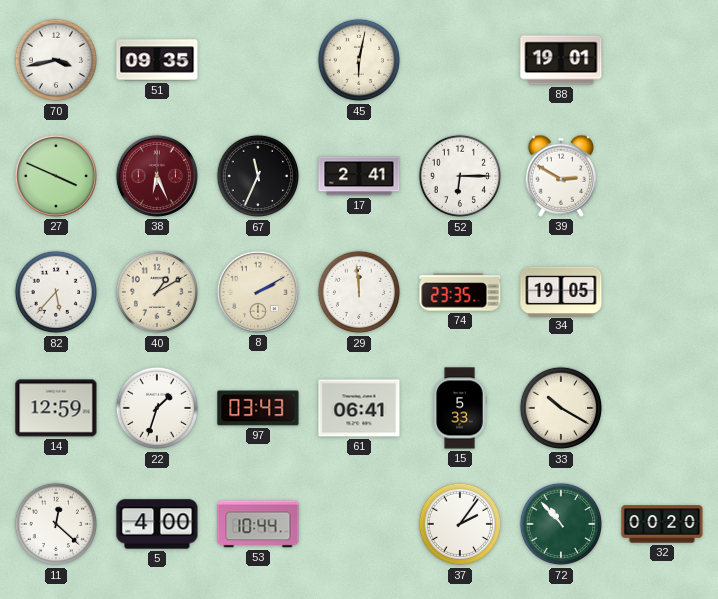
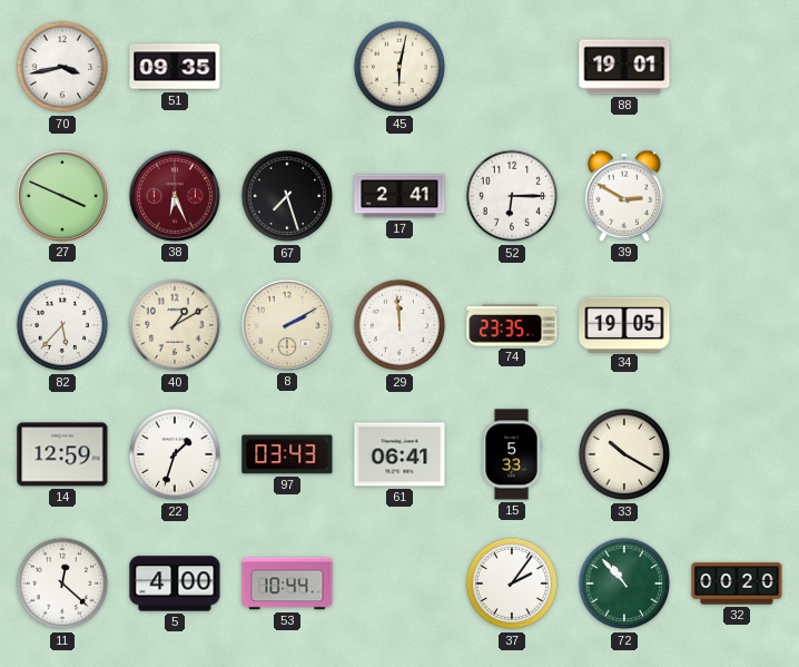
67: 11:34 -> 7:27 (287, 196)
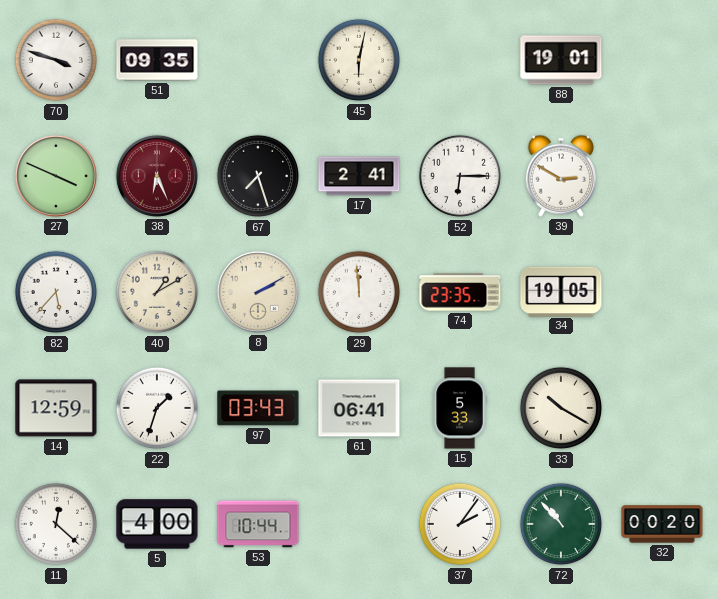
70: 3:43 -> 3:48 (56, 60)
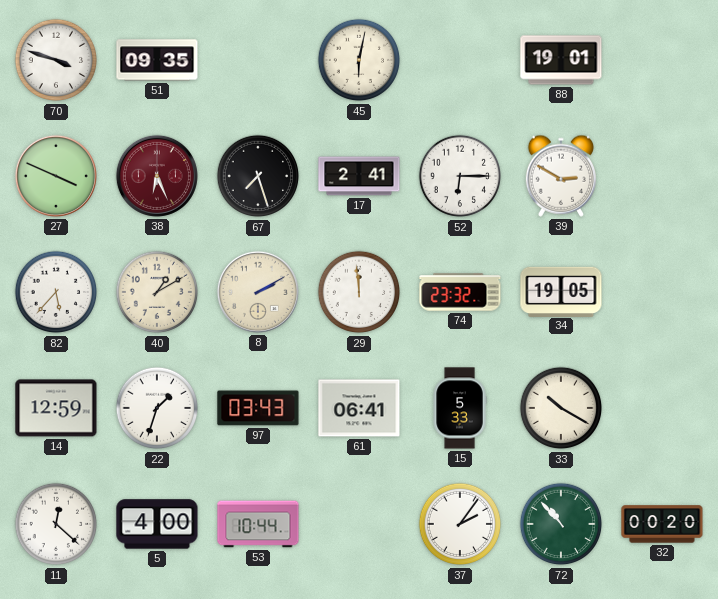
74: 23:35 -> 23:32 (460, 292)
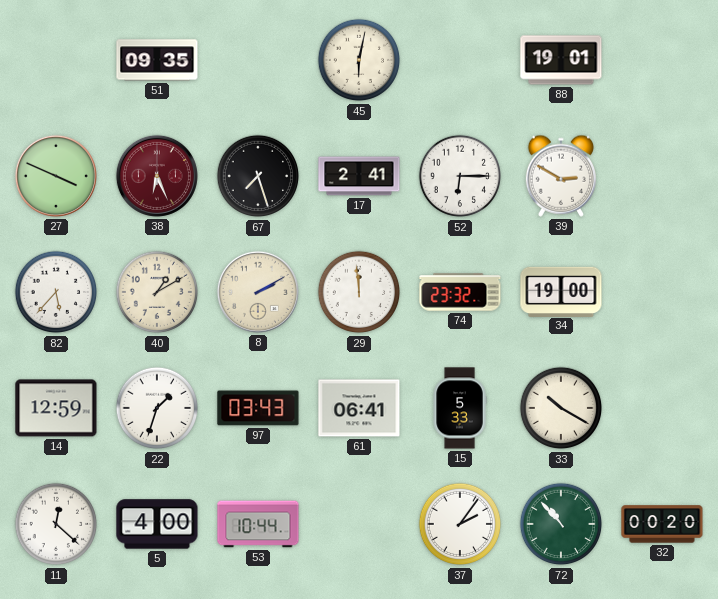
70: 3:48 -> none (56, 60)
34: 19:05 -> 19:00 (561, 291)
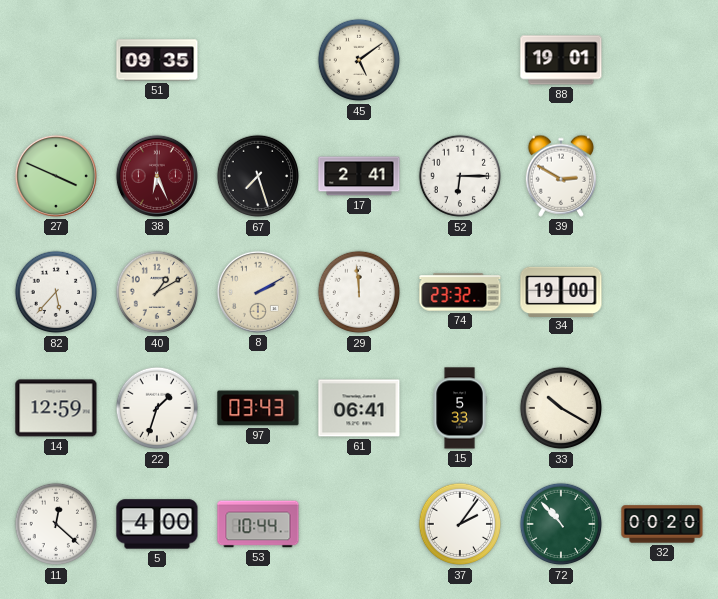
45: 6:02 -> 5:09 (359, 60)
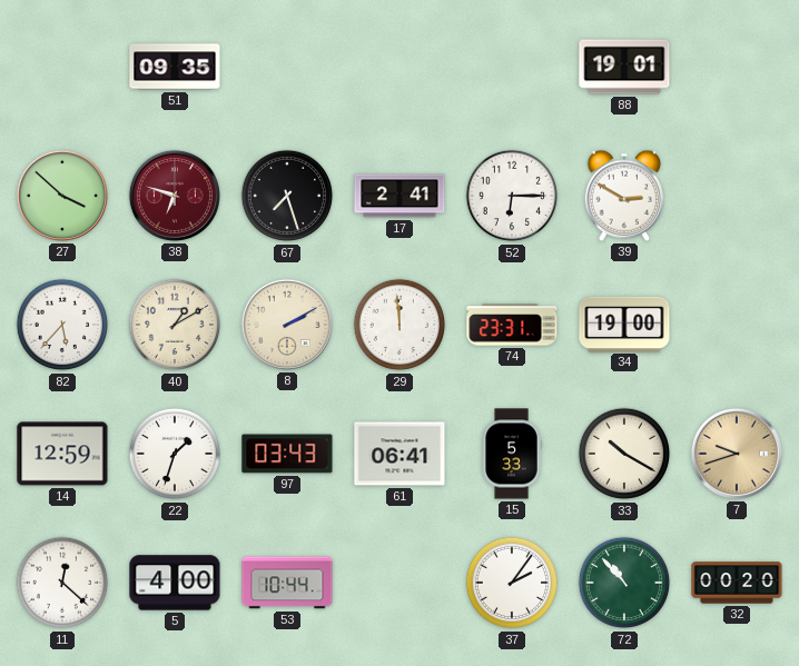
45: 5:09 -> none (359, 60)
27: 3:49 -> 3:52 (62, 196)
38: 6:26 -> 6:48 (175, 196)
74: 23:32 -> 23:31 (512, 325)
7: none -> 9:42 (737, 454)
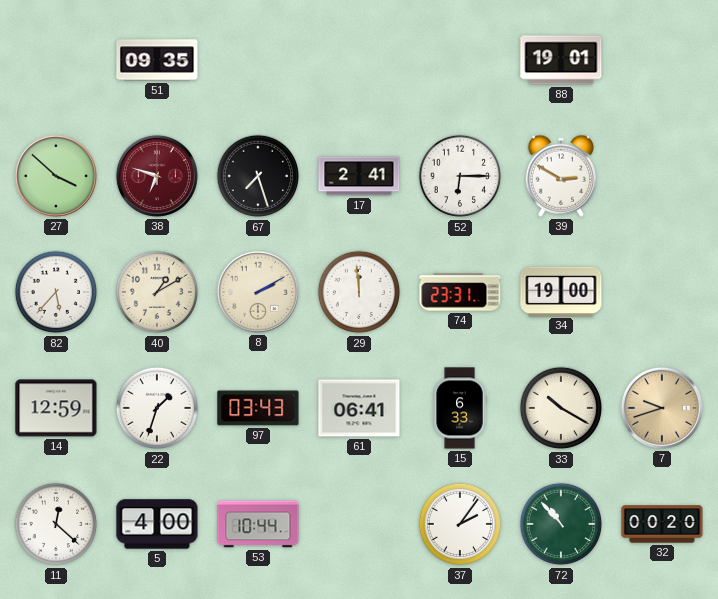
15: 5:33 -> 6:33 (460, 408)
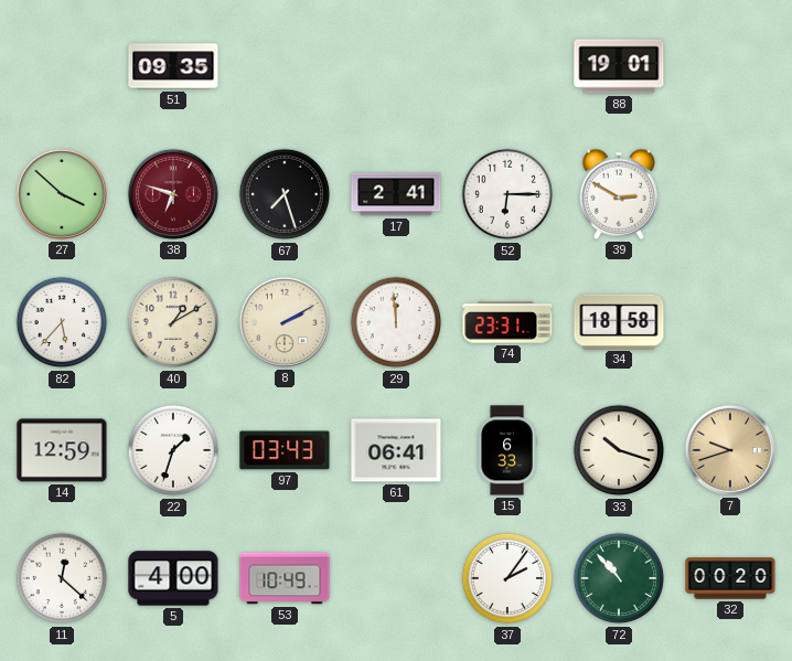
34: 19:00 -> 18:58 (619, 321)
33: 10:20 -> 10:18 (619, 450)
53: 10:44 -> 10:49 (285, 578)
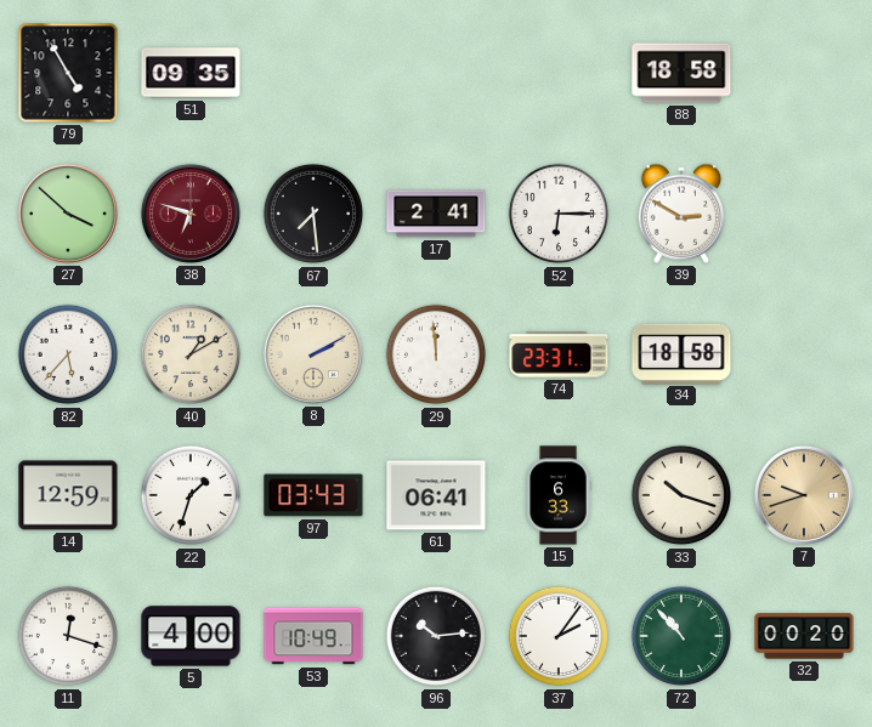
79: none -> 4:55 (68, 73)
88: 19:01 -> 18:58 (681, 73)
67: 7:27 -> 7:29 (313, 214)
11: 12:22 -> 12:18 (68, 636)
96: none -> 10:14 (436, 636)
